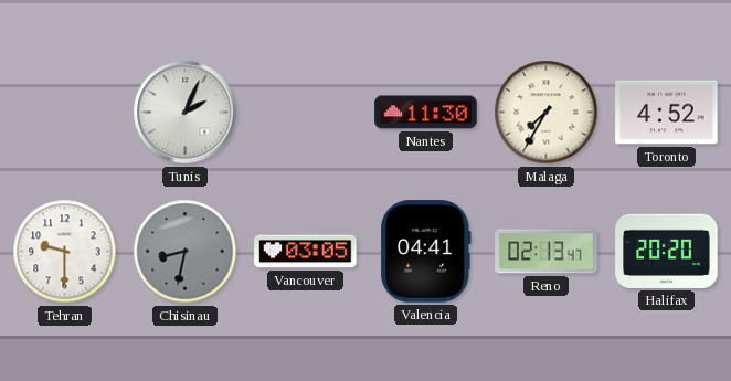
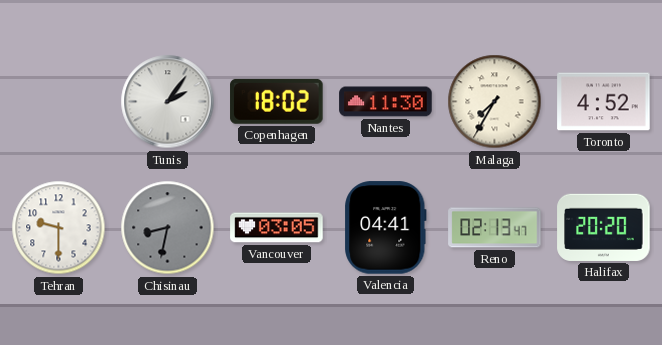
Tunis: 2:04 -> 2:06 (168, 102)
Copenhagen: none -> 18:02 (277, 101)
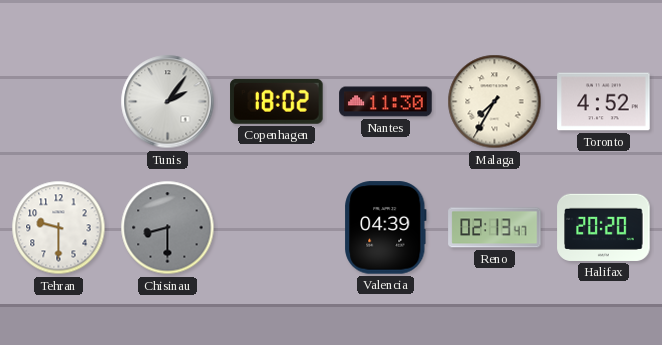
Chisinau: 8:32 -> 8:30 (168, 228)
Vancouver: 03:05 -> none (277, 228)
Valencia: 04:41 -> 04:39 (386, 228)
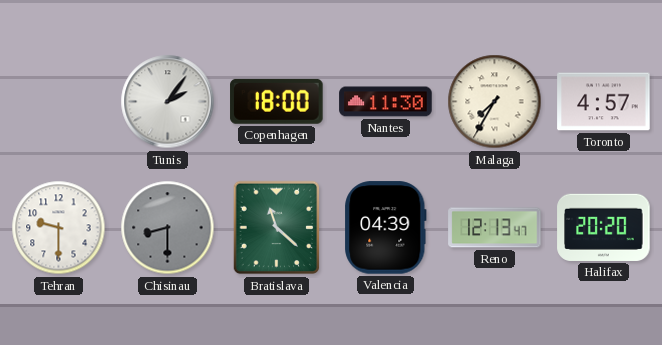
Copenhagen: 18:02 -> 18:00 (277, 101)
Toronto: 4:52 -> 4:57 (604, 102)
Bratislava: none -> 11:22 (277, 228)
Reno: 02:13 -> 12:13 (495, 228)
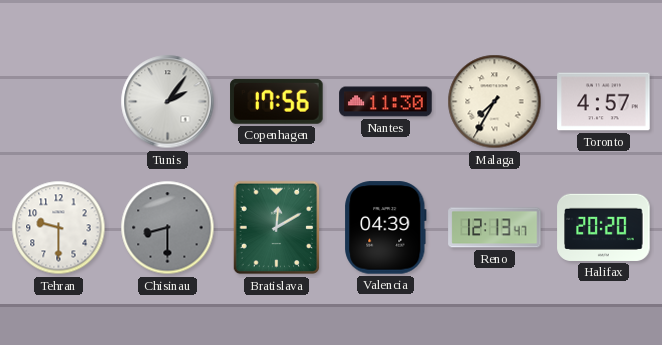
Copenhagen: 18:00 -> 17:56 (277, 101)
Bratislava: 11:22 -> 12:10 (277, 228)
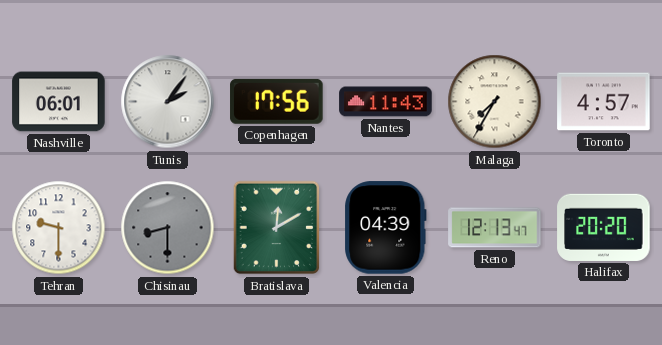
Nashville: none -> 06:01 (59, 102)
Nantes: 11:30 -> 11:43 (386, 102)
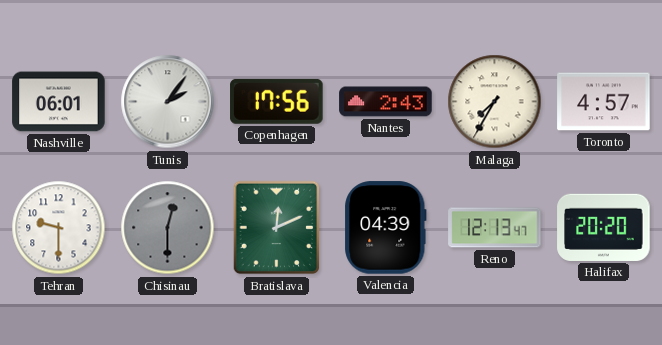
Nantes: 11:43 -> 2:43 (386, 102)
Chisinau: 8:30 -> 12:30 (168, 228)
Bratislava: 12:10 -> 12:11 (277, 228)
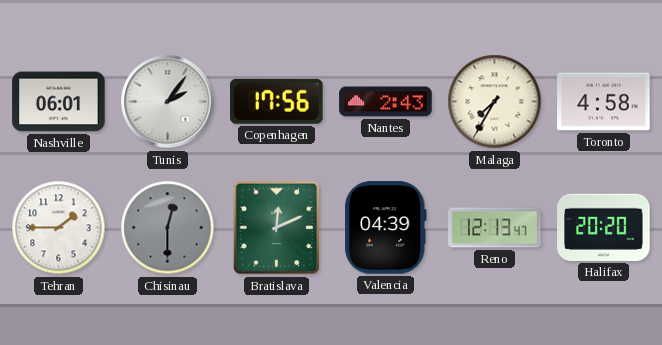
Toronto: 4:57 -> 4:58 (604, 102)
Tehran: 9:30 -> 1:45 (59, 228)
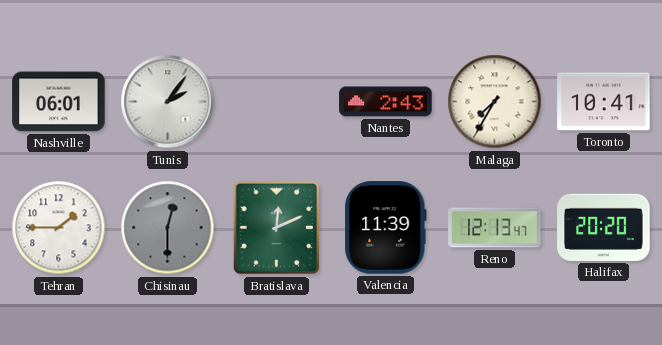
Copenhagen: 17:56 -> none (277, 101)
Toronto: 4:58 -> 10:41 (604, 102)
Valencia: 04:39 -> 11:39 (386, 228)
